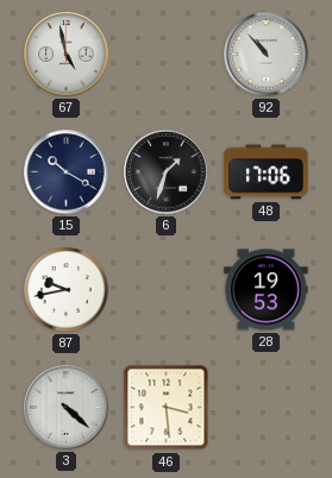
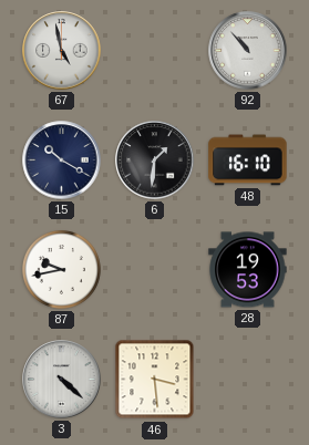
6: 1:33 -> 1:31 (155, 161)
48: 17:06 -> 16:10 (248, 161)
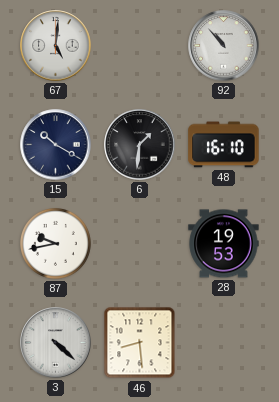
67: 4:58 -> 5:01 (56, 46)
46: 3:29 -> 8:29 (140, 343)
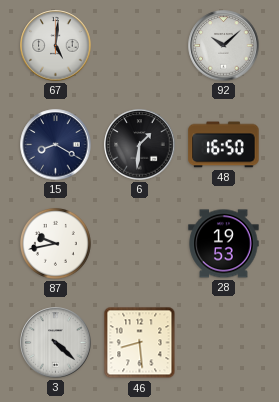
92: 10:53 -> 10:08 (224, 46)
15: 10:20 -> 8:20 (56, 145)
48: 16:10 -> 16:50 (224, 145)
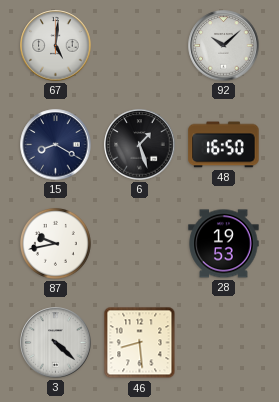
6: 1:31 -> 1:27 (140, 145)
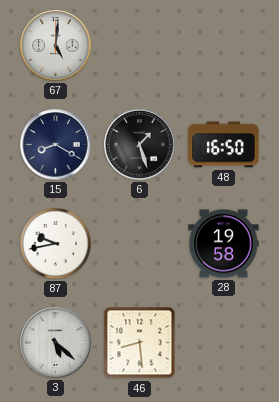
92: 10:08 -> none (224, 46)
28: 19:53 -> 19:58 (224, 244)
3: 4:22 -> 5:22 (56, 343)
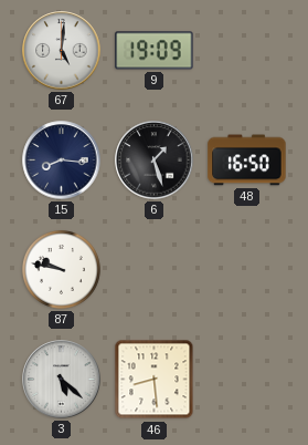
9: none -> 19:09 (155, 51)
15: 8:20 -> 8:16 (62, 161)
87: 9:43 -> 9:47 (61, 269)
28: 19:58 -> none (224, 244)
